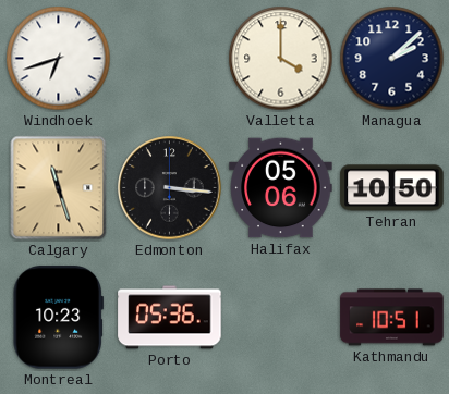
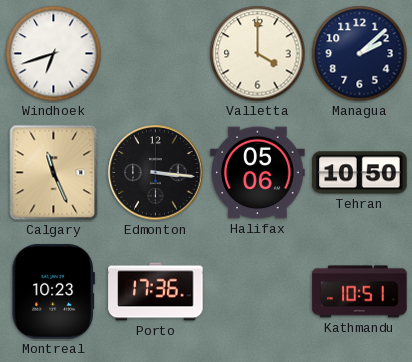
Calgary: 11:27 -> 11:26 (54, 173)
Porto: 05:36 -> 17:36 (156, 292)
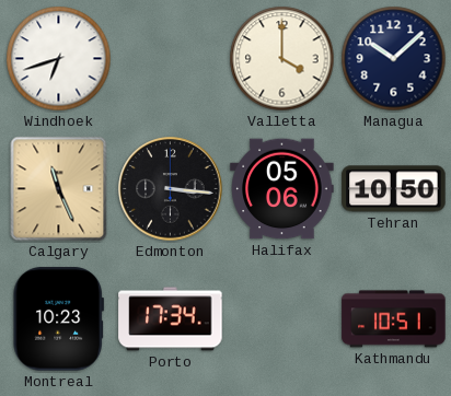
Managua: 2:08 -> 10:08 (394, 59)
Porto: 17:36 -> 17:34 (171, 319)
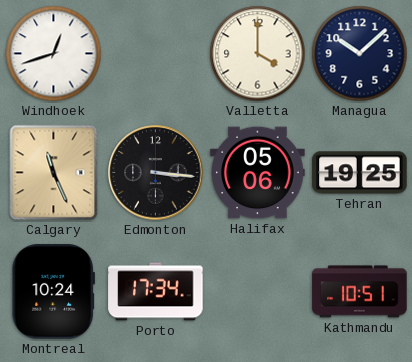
Windhoek: 6:42 -> 12:42 (54, 54)
Tehran: 10:50 -> 19:25 (360, 173)
Montreal: 10:23 -> 10:24 (53, 292)
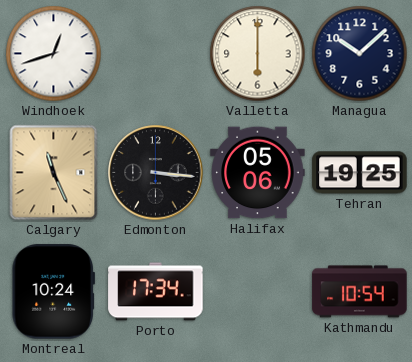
Valletta: 4:00 -> 6:00 (258, 54)
Kathmandu: 10:51 -> 10:54 (360, 292)
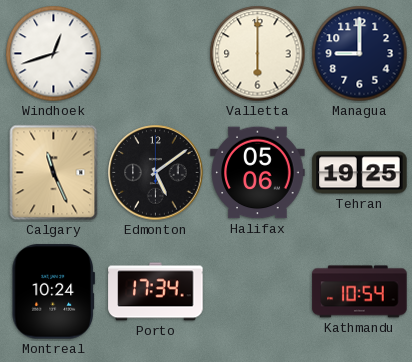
Managua: 10:08 -> 9:00 (360, 54)
Edmonton: 3:16 -> 5:09 (156, 173)
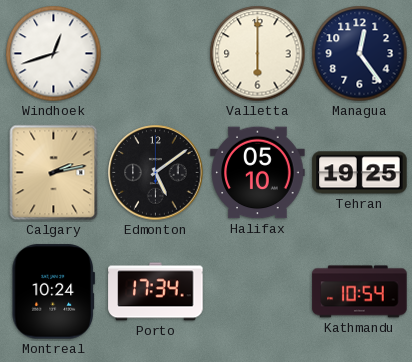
Managua: 9:00 -> 12:24 (360, 54)
Calgary: 11:26 -> 2:13 (54, 173)
Halifax: 05:06 -> 05:10 (258, 173)
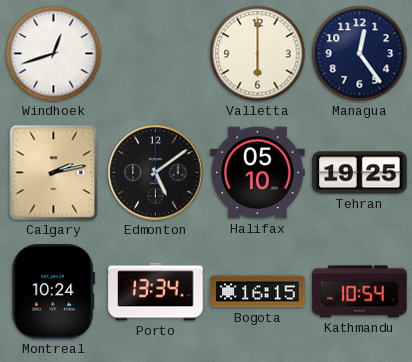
Porto: 17:34 -> 13:34 (156, 292)
Bogota: none -> 16:15 (258, 292)
